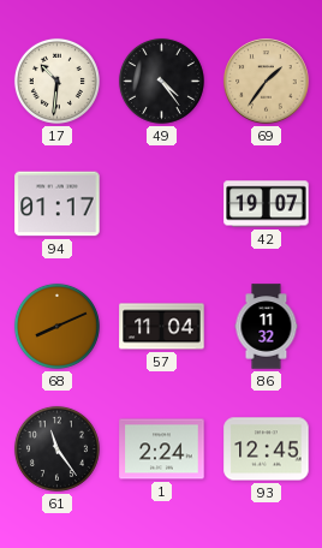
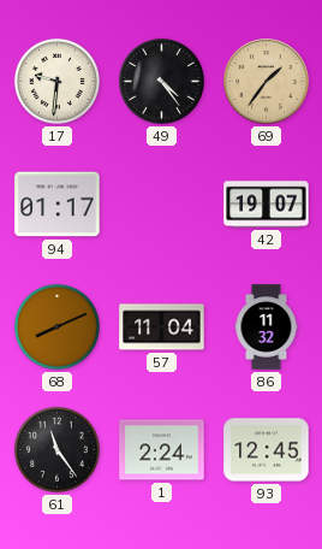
17: 10:31 -> 9:31 (56, 81)
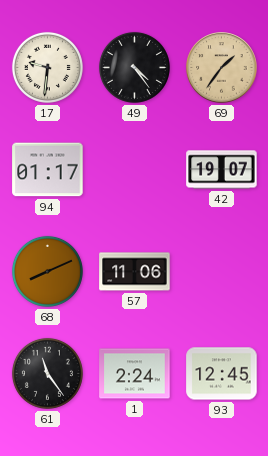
57: 11:04 -> 11:06 (135, 272)
86: 11:32 -> none (267, 327)
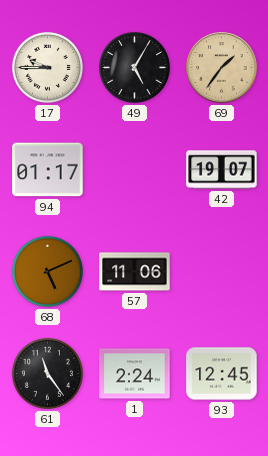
17: 9:31 -> 9:45 (47, 67)
49: 4:24 -> 5:05 (134, 67)
68: 8:11 -> 5:11 (47, 271)
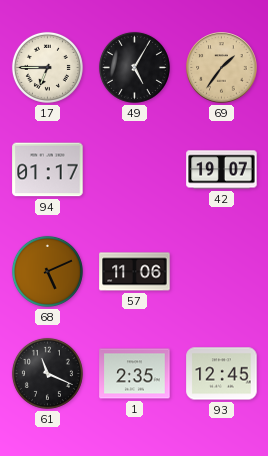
17: 9:45 -> 6:45 (47, 67)
61: 11:24 -> 11:19 (47, 373)
1: 2:24 -> 2:35 (135, 374)
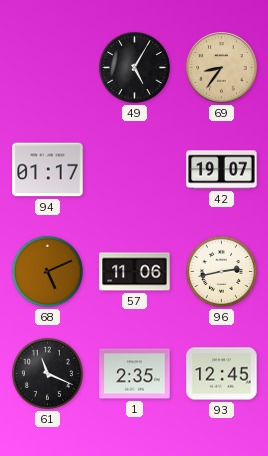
17: 6:45 -> none (47, 67)
69: 1:36 -> 8:36 (222, 68)
96: none -> 2:43 (221, 271)
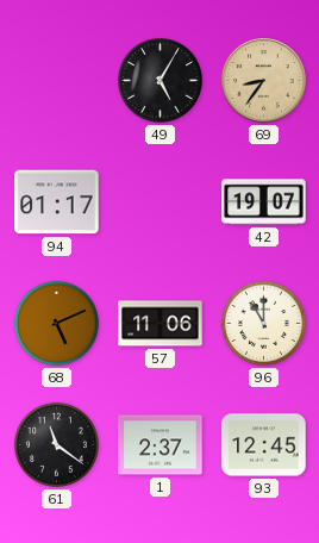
96: 2:43 -> 11:00 (263, 323)
61: 11:19 -> 11:21 (56, 444)
1: 2:35 -> 2:37 (161, 445)
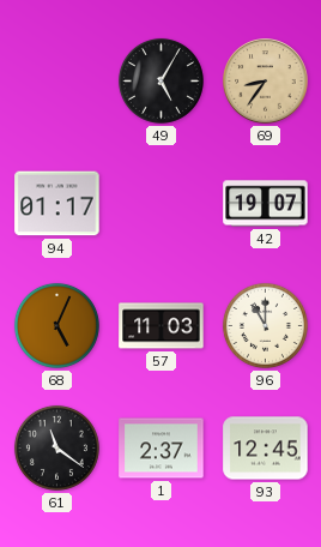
68: 5:11 -> 5:04 (56, 325)
57: 11:06 -> 11:03 (162, 326)
